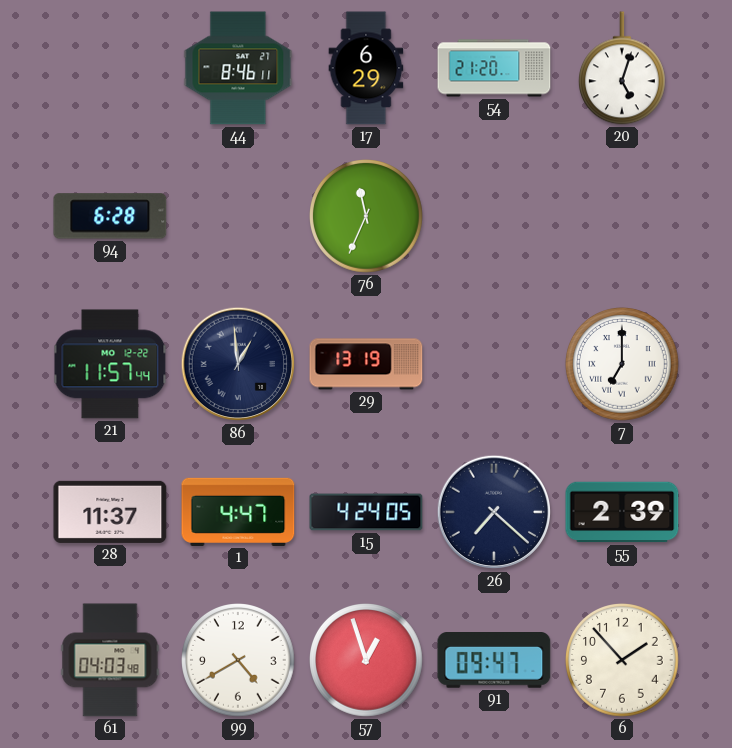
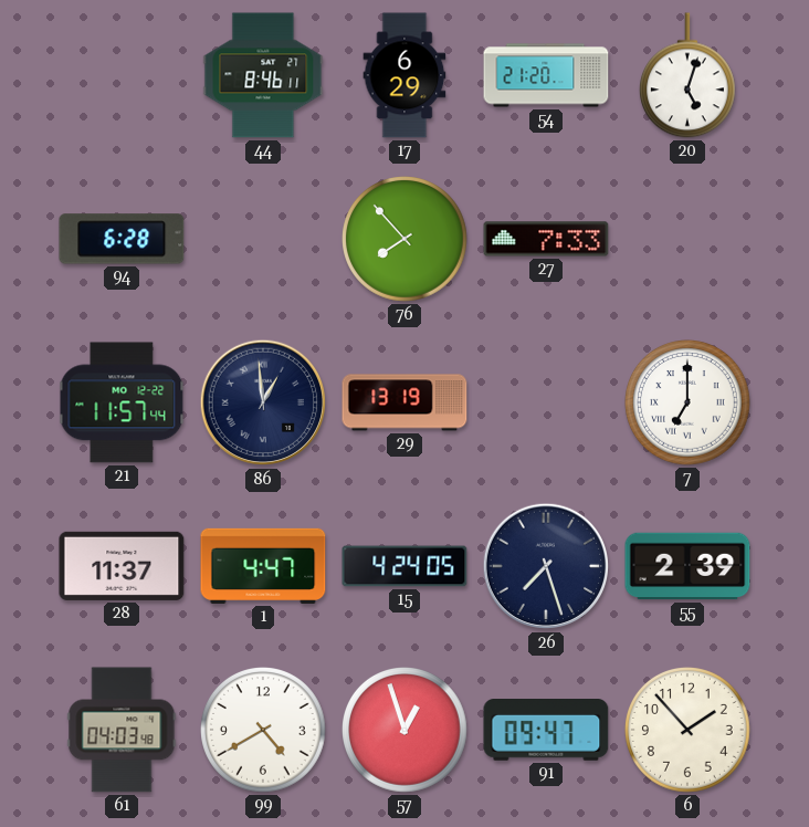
76: 11:34 -> 7:53 (406, 240)
27: none -> 7:33 (546, 239)
26: 7:22 -> 7:27 (546, 566)
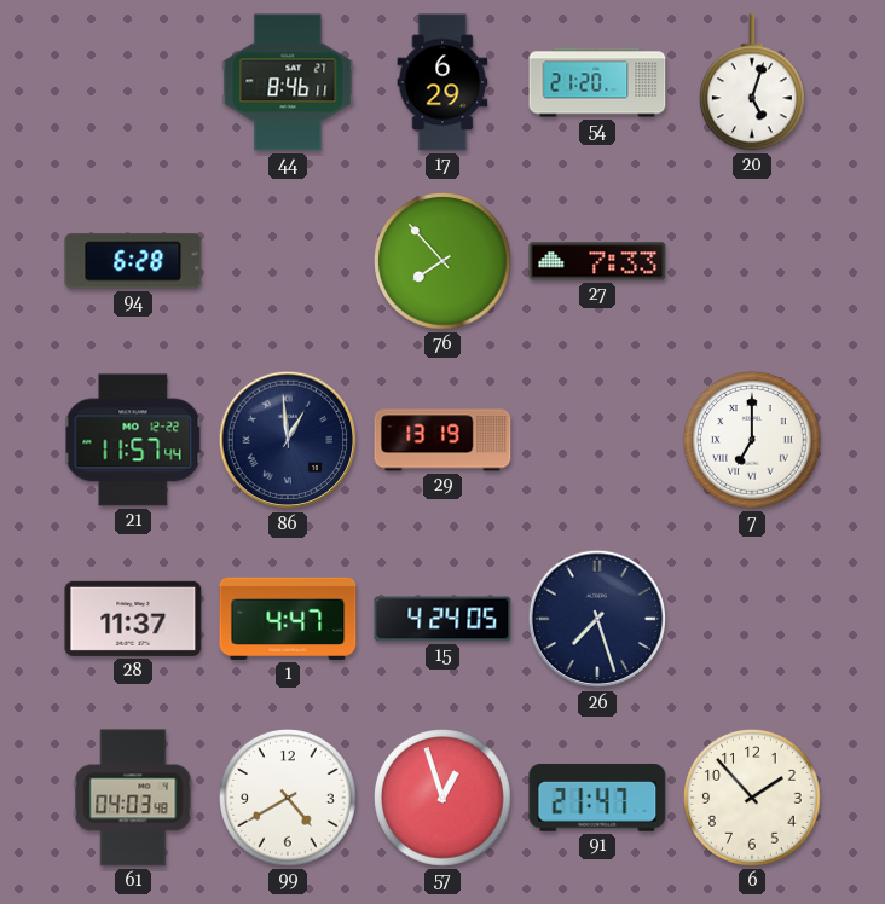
55: 2:39 -> none (687, 566)
91: 09:47 -> 21:47 (597, 798)
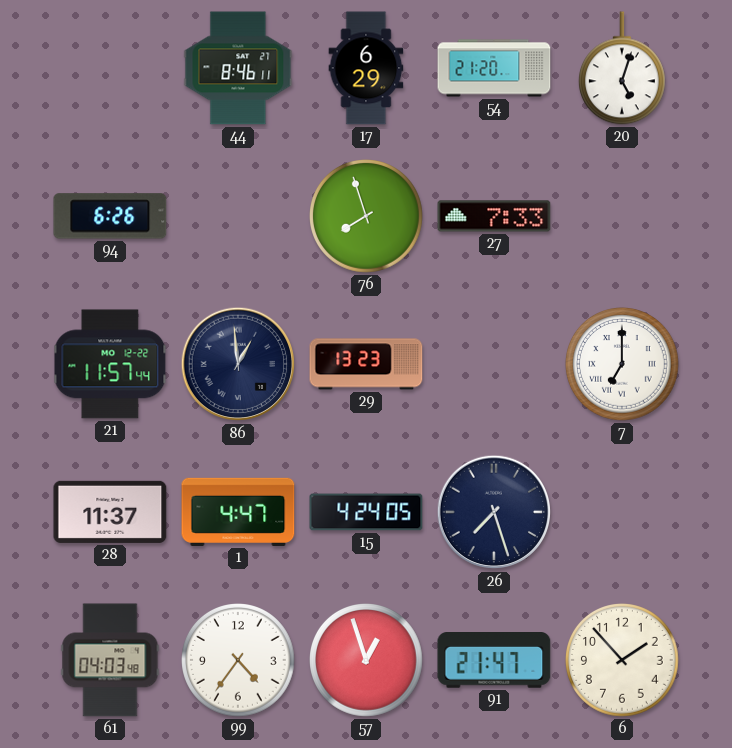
94: 6:28 -> 6:26 (110, 216)
76: 7:53 -> 7:57 (367, 217)
29: 13:19 -> 13:23 (366, 364)
99: 4:40 -> 4:36 (239, 661)
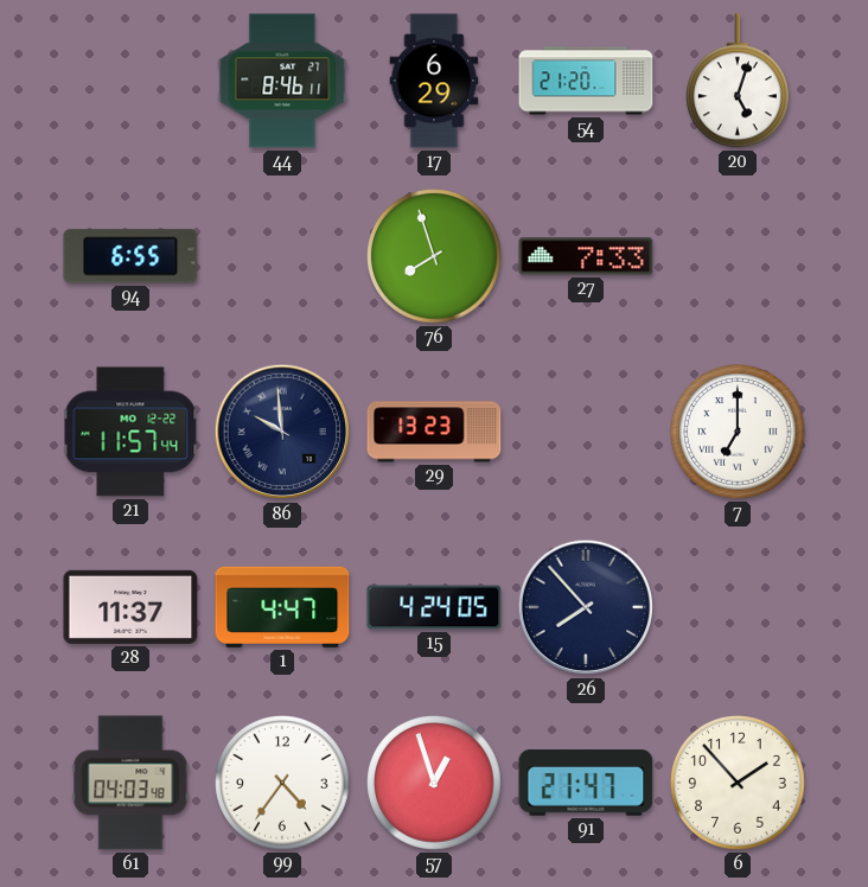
94: 6:26 -> 6:55 (130, 256)
86: 12:59 -> 9:59 (282, 432)
26: 7:27 -> 7:53 (586, 607)
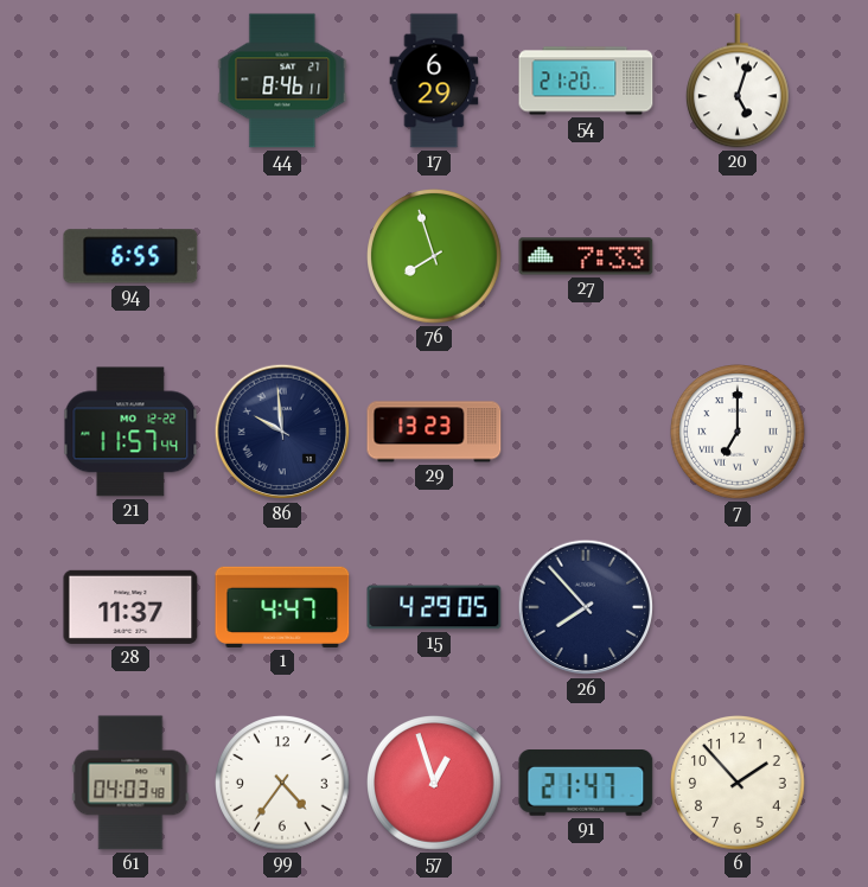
15: 4:24 -> 4:29 (434, 607)
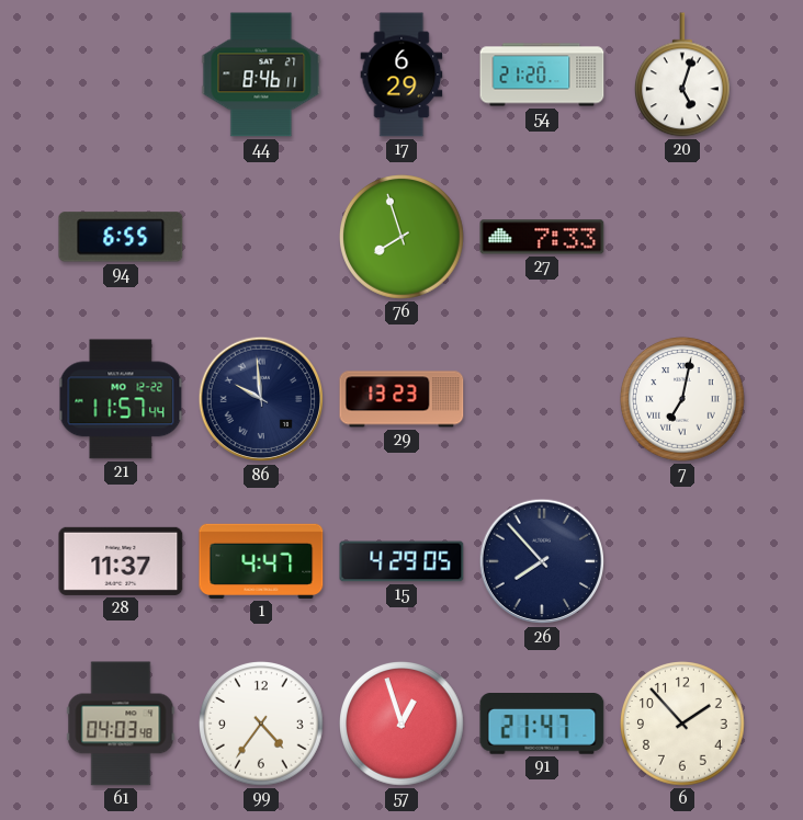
7: 7:00 -> 7:02 (683, 400)
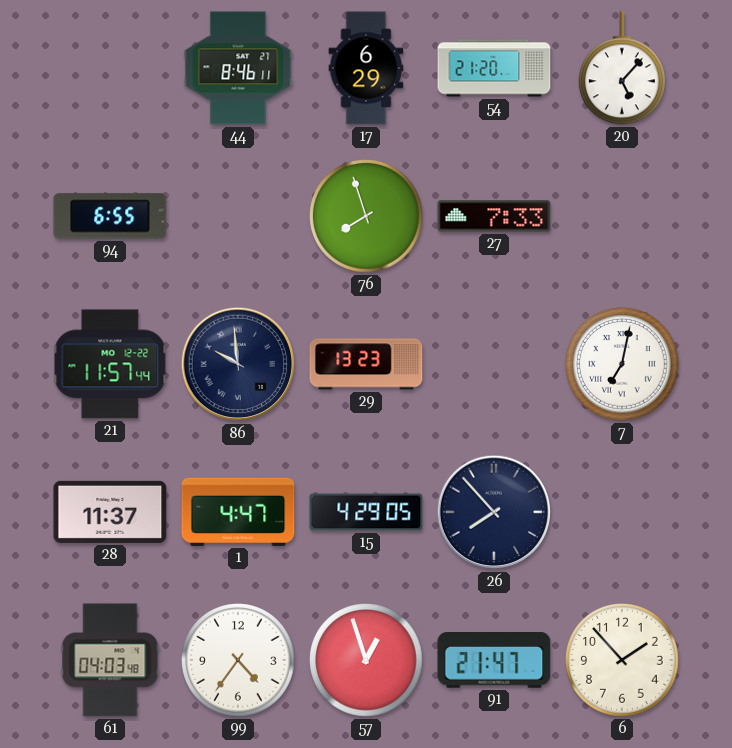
20: 5:03 -> 5:07 (622, 68)
